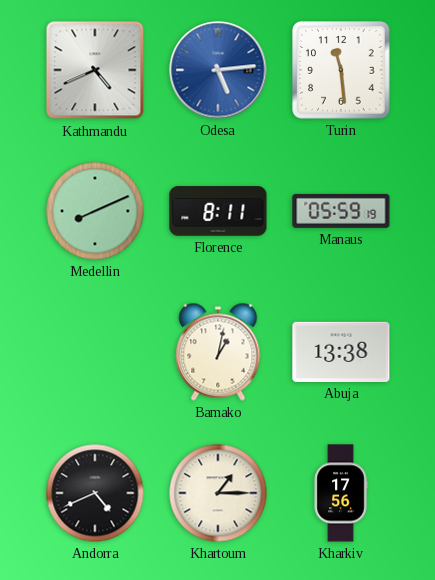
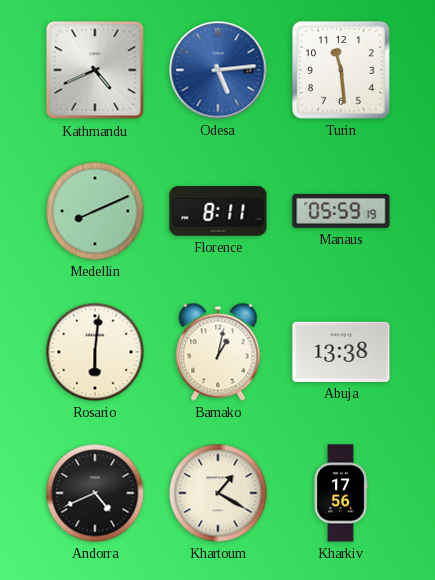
Rosario: none -> 6:01 (95, 352)
Khartoum: 1:15 -> 1:20 (218, 493)
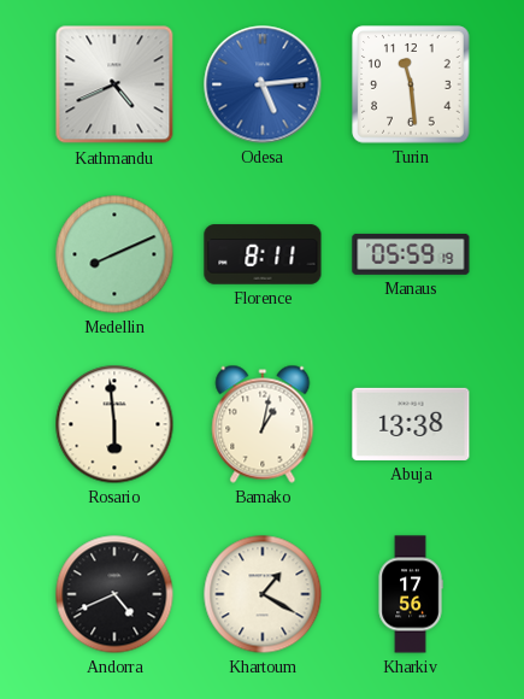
Rosario: 6:01 -> 5:59 (114, 424)
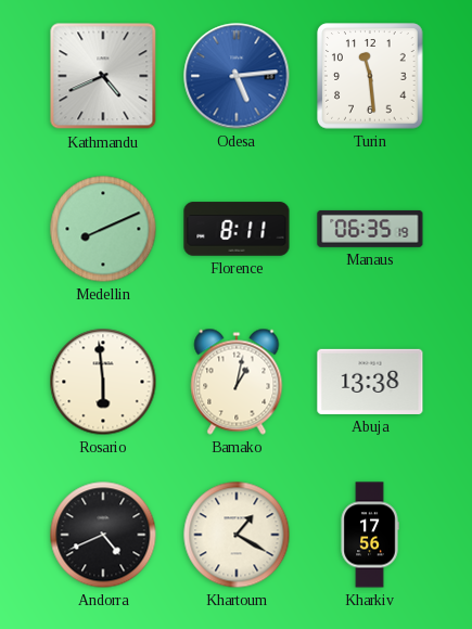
Manaus: 05:59 -> 06:35 (370, 229)
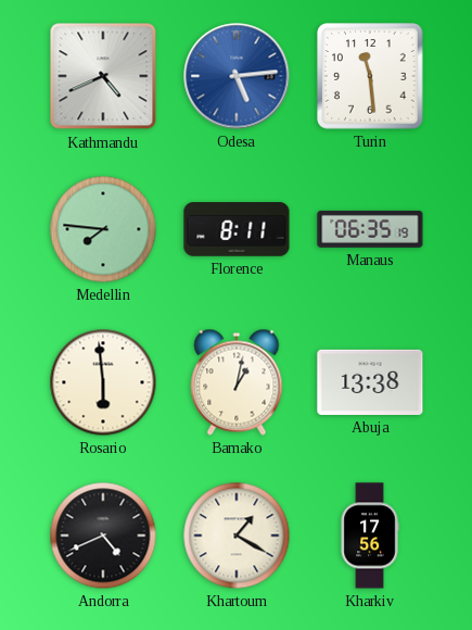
Medellin: 8:11 -> 7:46 (103, 229)
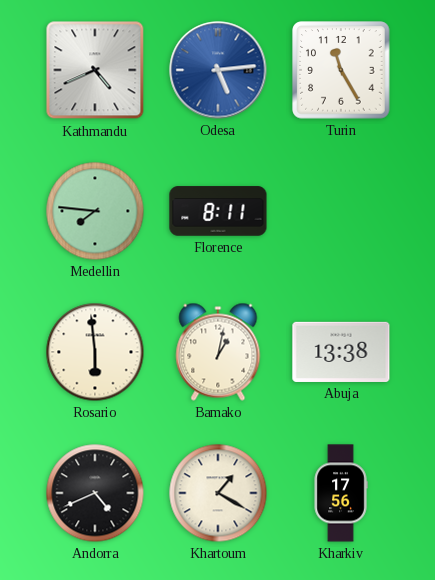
Turin: 11:29 -> 11:25 (341, 70)
Manaus: 06:35 -> none (370, 229)
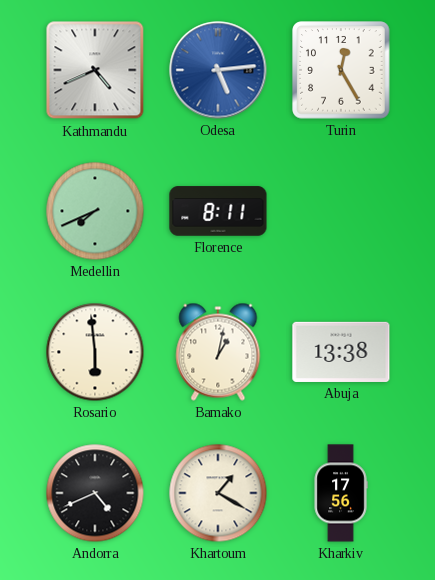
Turin: 11:25 -> 12:25 (341, 70)
Medellin: 7:46 -> 7:41 (95, 211)
